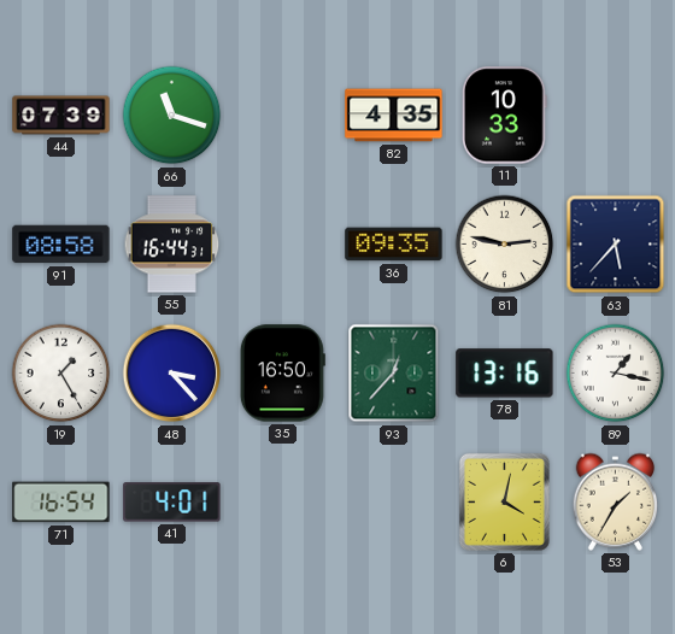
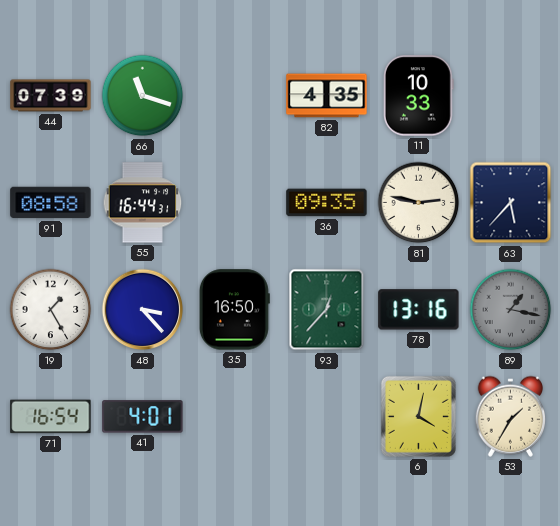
89 dial: white -> grey (511, 310)
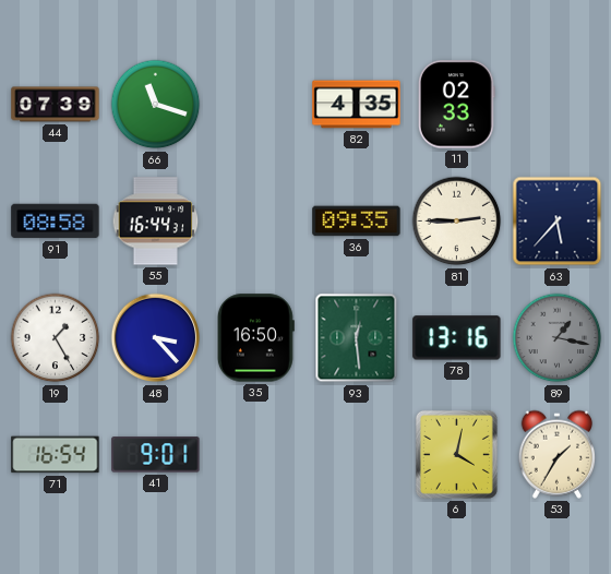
11: 10:33 -> 02:33 (456, 105)
81: 2:47 -> 2:45 (457, 222)
93: 12:37 -> 12:29 (357, 338)
41: 4:01 -> 9:01 (156, 455)
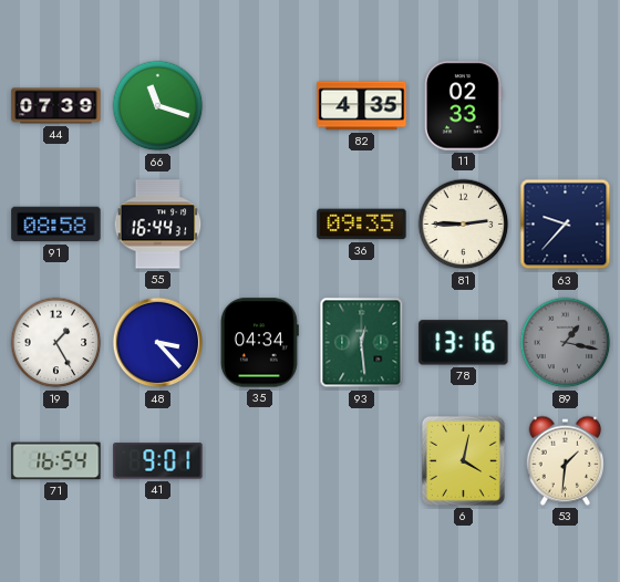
63: 5:37 -> 9:37 (566, 225)
35: 16:50 -> 04:34 (259, 343)
53: 1:35 -> 1:31 (566, 460)
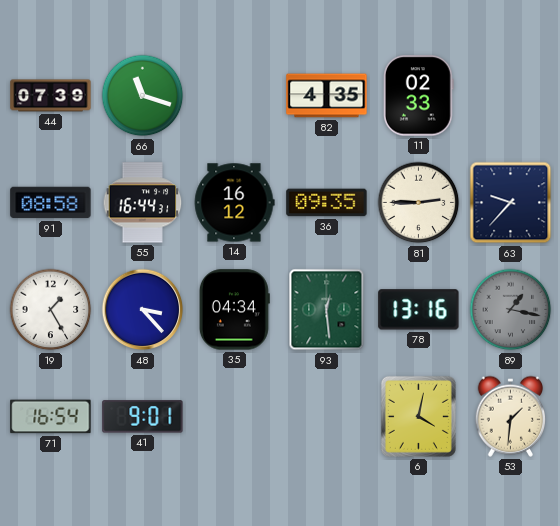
14: none -> 16:12 (234, 203)
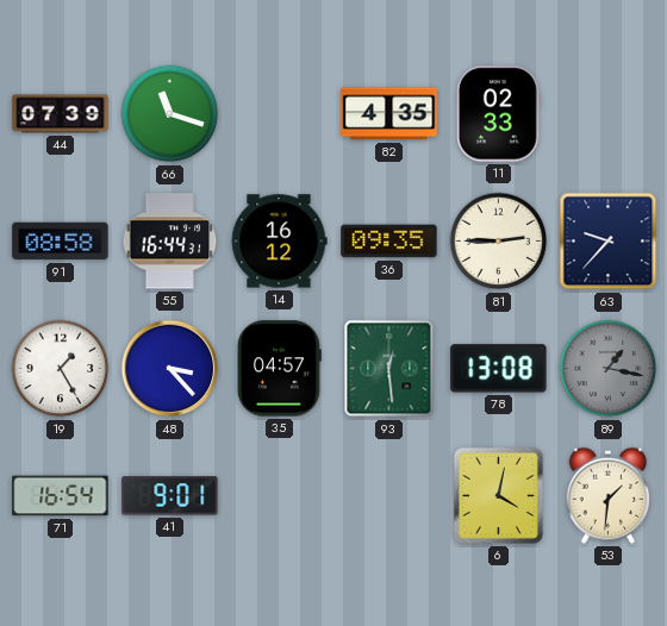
35: 04:34 -> 04:57 (279, 369)
78: 13:16 -> 13:08 (499, 369)
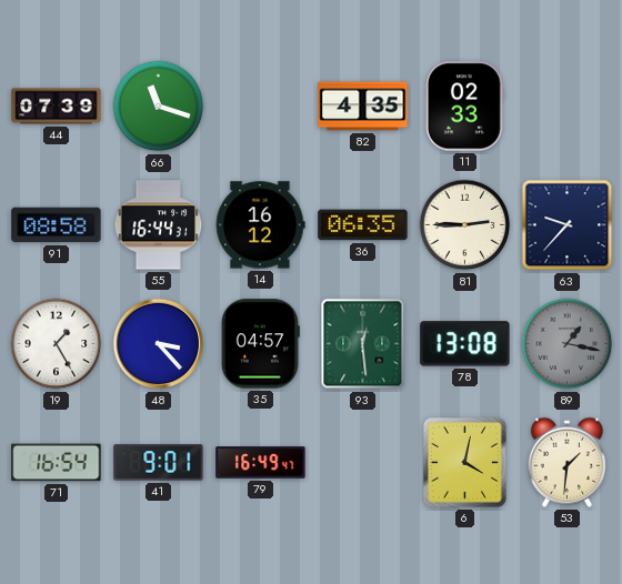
36: 09:35 -> 06:35 (363, 225)
79: none -> 16:49 (261, 463)
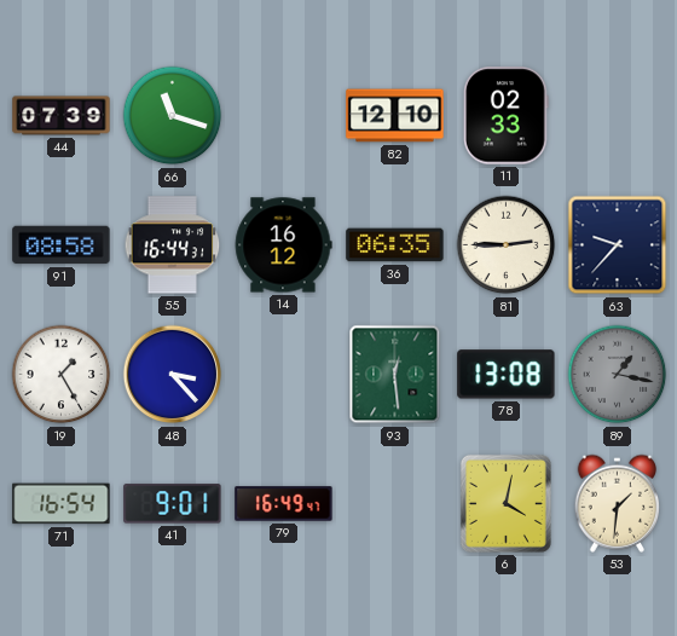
82: 4:35 -> 12:10 (395, 116)
35: 04:57 -> none (260, 344)
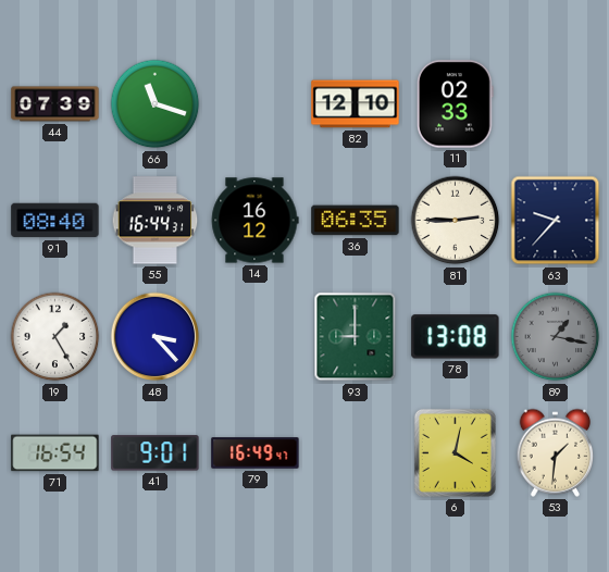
91: 08:58 -> 08:40 (55, 221)
93: 12:29 -> 9:00 (356, 337)
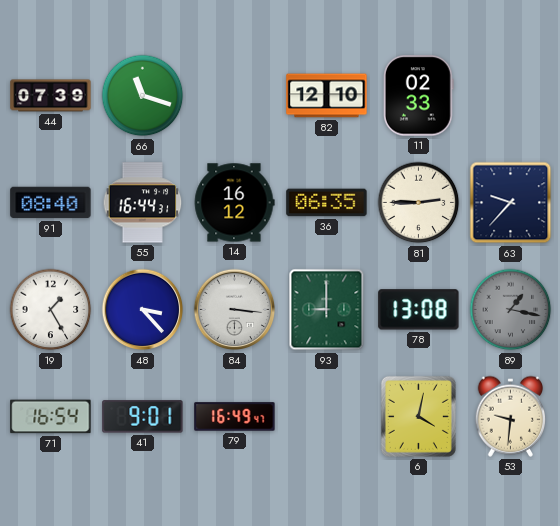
84: none -> 3:16 (235, 310)
53: 1:31 -> 9:31 (511, 416)
